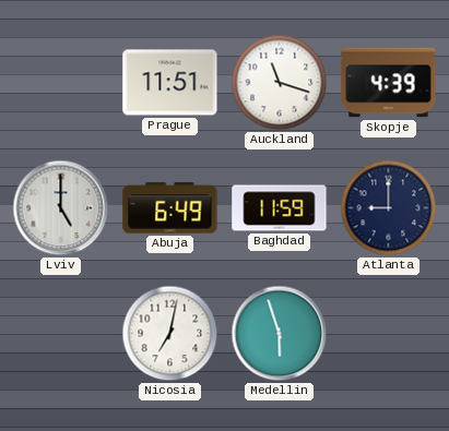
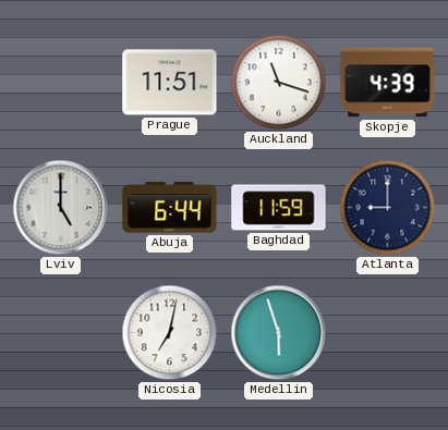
Abuja: 6:49 -> 6:44 (170, 208)
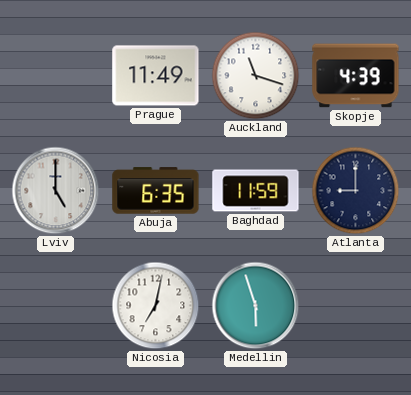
Prague: 11:51 -> 11:49 (156, 76)
Abuja: 6:44 -> 6:35 (156, 191)
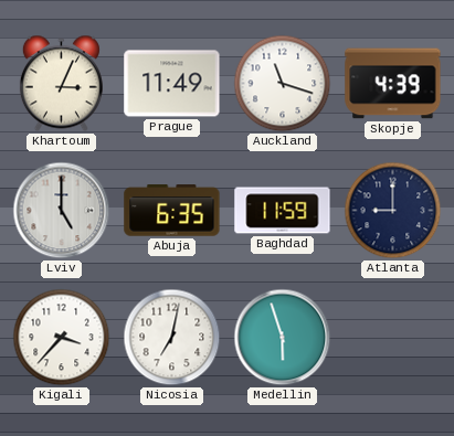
Khartoum: none -> 3:04 (61, 84)
Kigali: none -> 3:37 (62, 338)
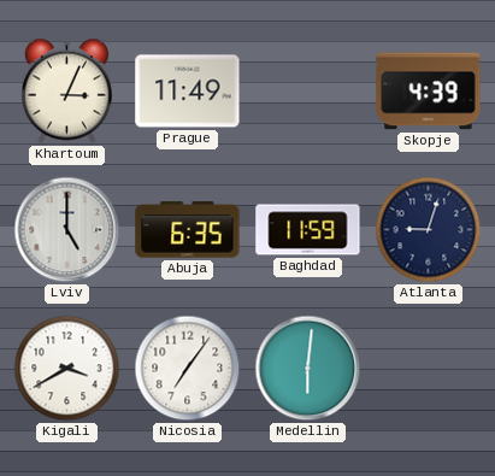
Auckland: 11:18 -> none (283, 84)
Atlanta: 9:00 -> 9:03 (429, 230)
Kigali: 3:37 -> 3:40 (67, 369)
Nicosia: 7:02 -> 7:06 (188, 369)
Medellin: 5:57 -> 6:01 (308, 369)
